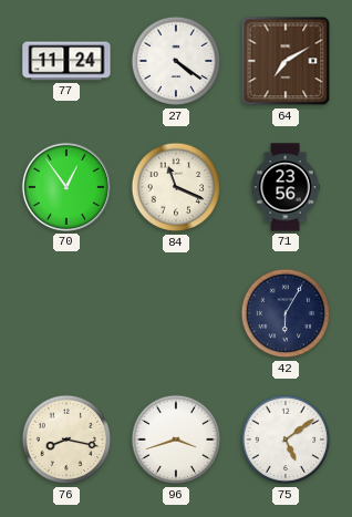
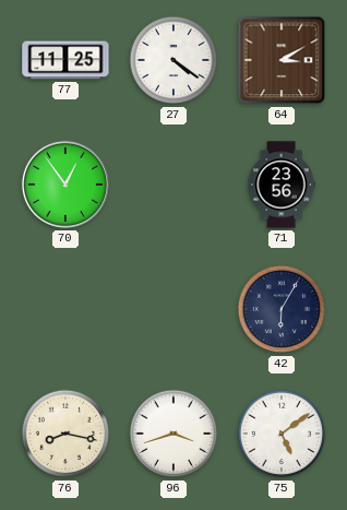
77: 11:24 -> 11:25 (65, 60)
64: 7:10 -> 3:10 (282, 60)
84: 11:19 -> none (176, 187)
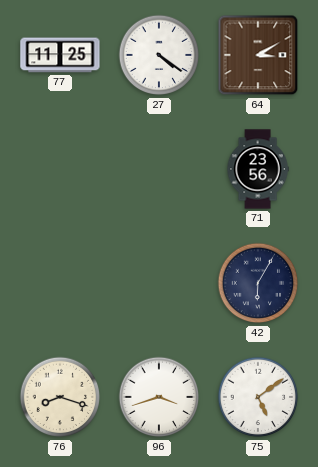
70: 12:54 -> none (65, 185)
76: 8:17 -> 8:18 (60, 397)
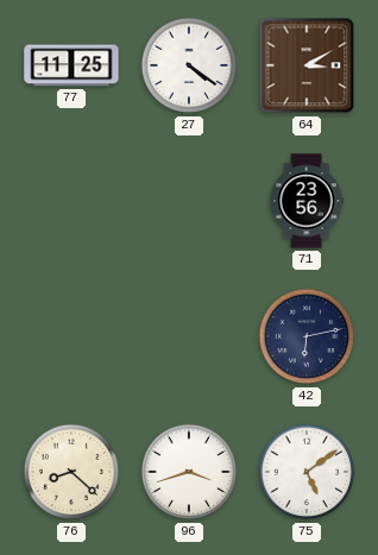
42: 6:05 -> 6:13 (307, 336)
76: 8:18 -> 8:22 (71, 472)
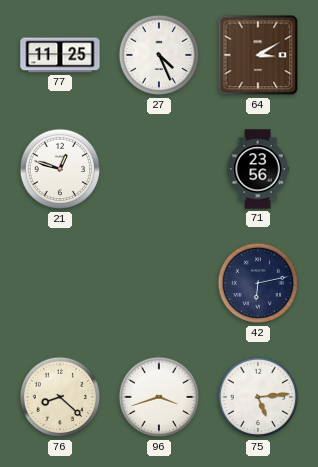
27: 4:21 -> 4:26 (159, 55)
21: none -> 12:48 (60, 169)
75: 5:09 -> 5:14 (258, 397)
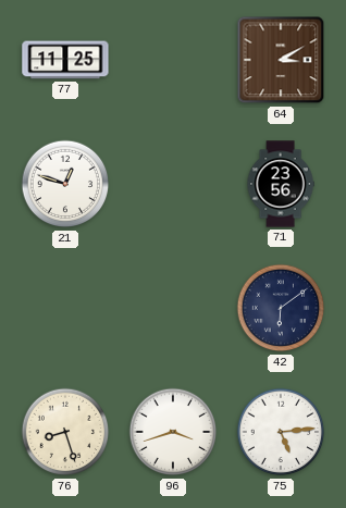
27: 4:26 -> none (159, 55)
42: 6:13 -> 6:09 (281, 308)
76: 8:22 -> 8:27 (65, 432)
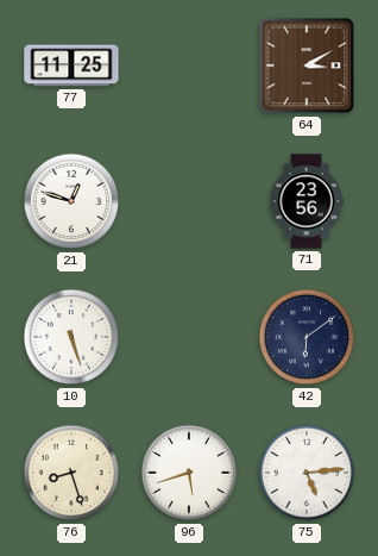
10: none -> 5:27 (71, 337)
96: 3:42 -> 5:42 (189, 473)
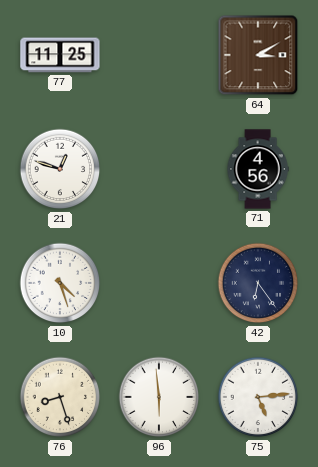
71: 23:56 -> 4:56 (258, 169)
10: 5:27 -> 4:27 (60, 283)
42: 6:09 -> 6:24 (258, 283)
96: 5:42 -> 5:59 (159, 397)
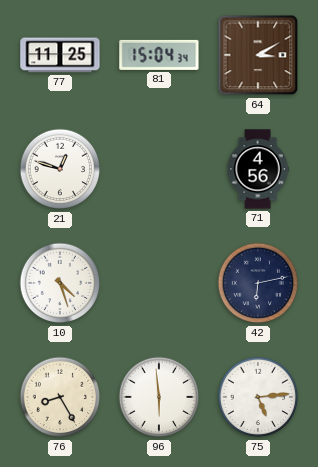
81: none -> 15:04 (159, 55)
42: 6:24 -> 6:13 (258, 283)
76: 8:27 -> 8:25 (60, 397)
